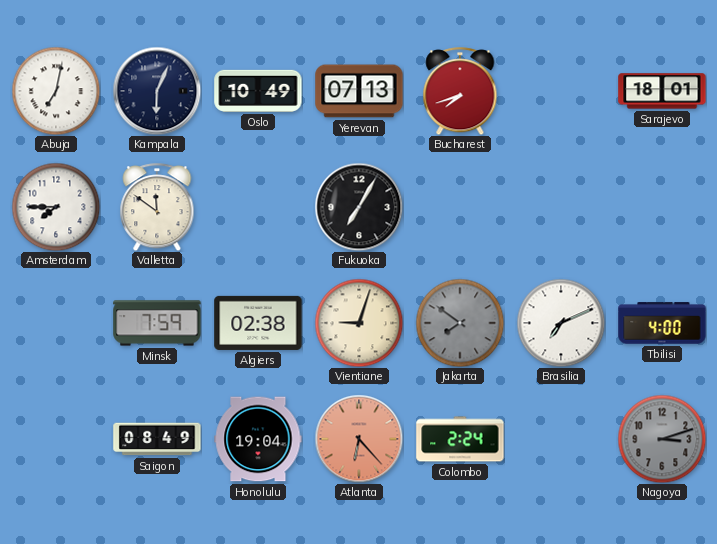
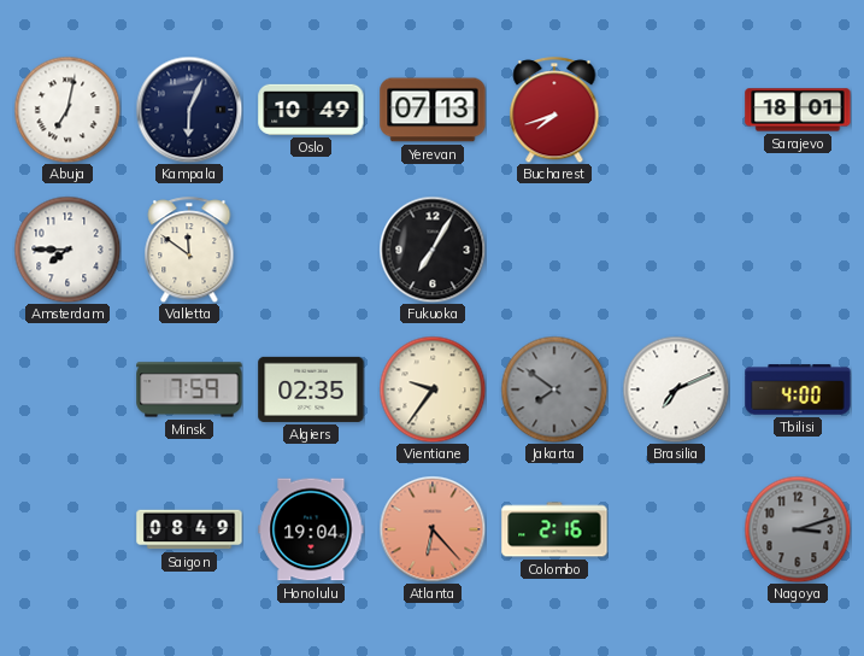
Algiers: 02:38 -> 02:35 (311, 389)
Vientiane: 9:03 -> 9:36 (433, 389)
Colombo: 2:24 -> 2:16 (554, 529)
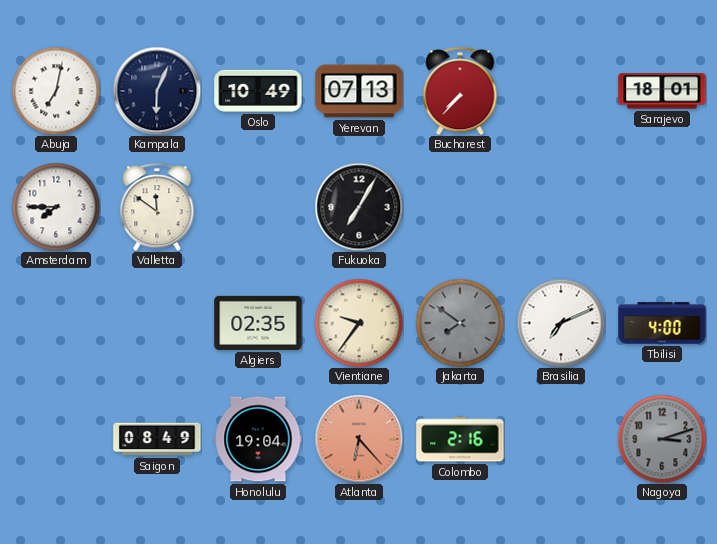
Bucharest: 7:42 -> 7:37 (460, 91)
Minsk: 7:59 -> none (189, 389)
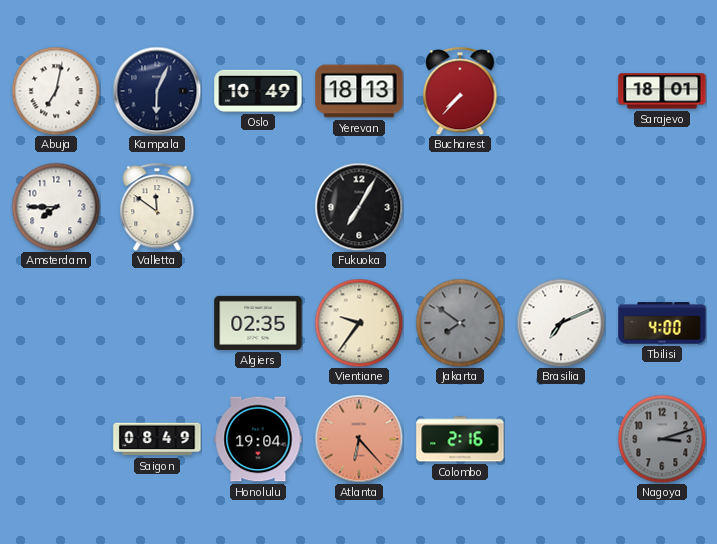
Yerevan: 07:13 -> 18:13 (359, 91)
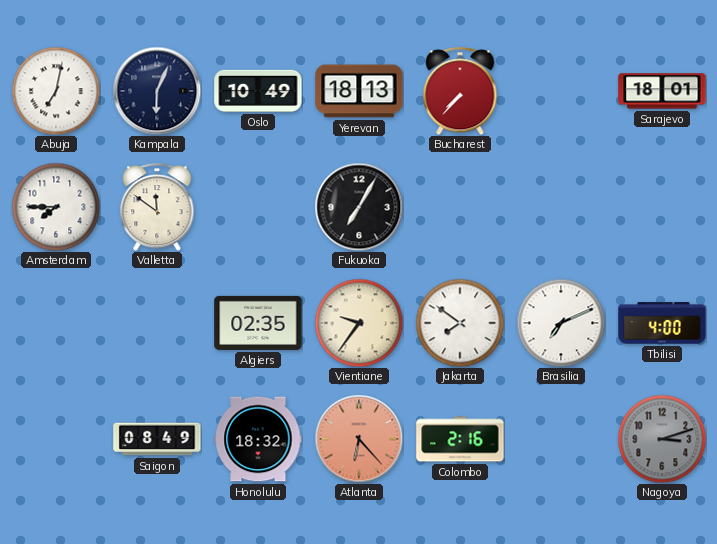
Jakarta dial: grey -> white (460, 323)
Honolulu: 19:04 -> 18:32 (258, 439)
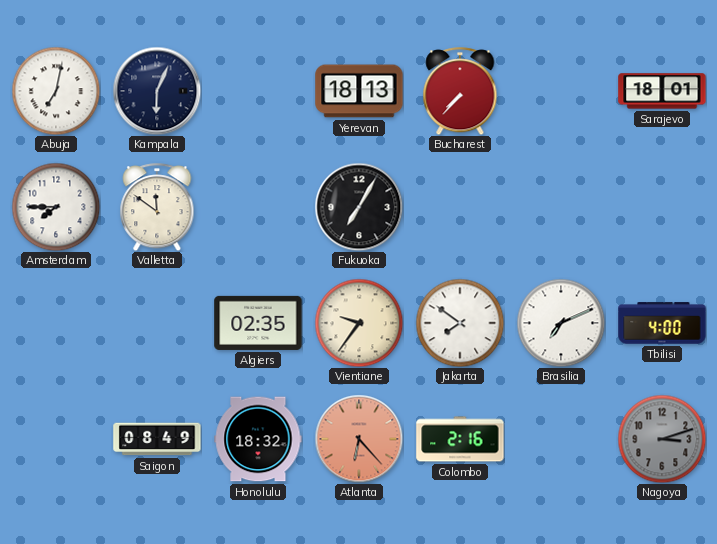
Oslo: 10:49 -> none (258, 91)
